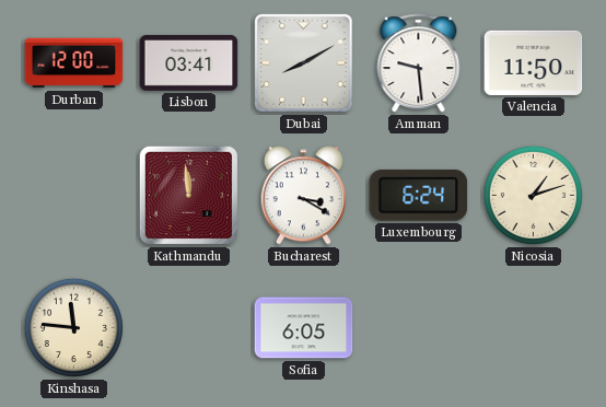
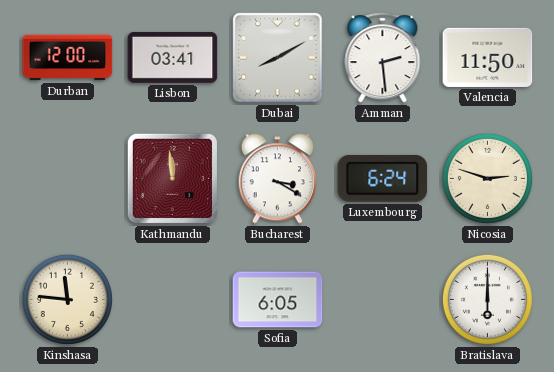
Amman: 9:29 -> 2:29 (383, 58)
Nicosia: 1:12 -> 2:48 (487, 178)
Bratislava: none -> 6:00 (487, 299)
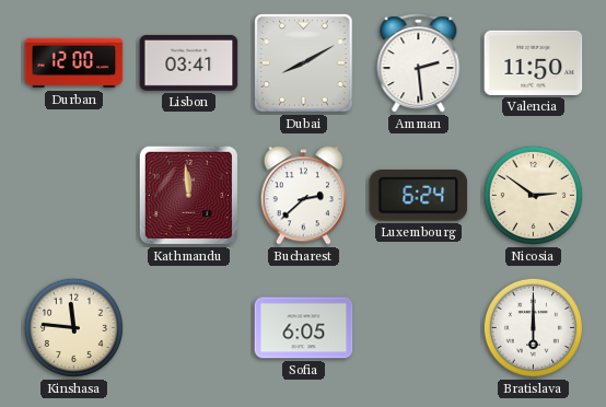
Bucharest: 3:20 -> 2:38 (303, 196)
Nicosia: 2:48 -> 2:51 (533, 195)
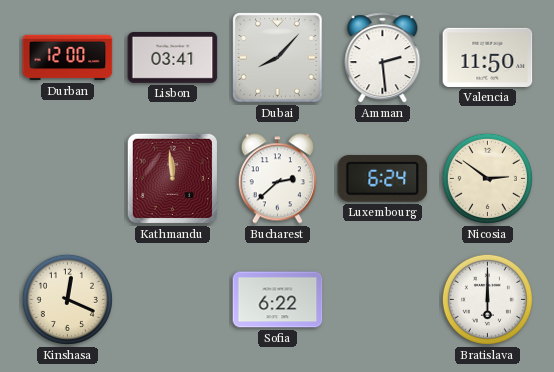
Dubai: 8:10 -> 8:07 (278, 58)
Kinshasa: 11:46 -> 12:19 (67, 299)
Sofia: 6:05 -> 6:22 (278, 300)
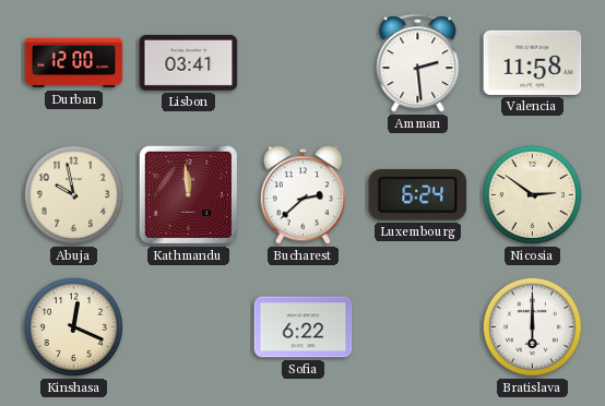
Dubai: 8:07 -> none (278, 58)
Valencia: 11:50 -> 11:58 (533, 62)
Abuja: none -> 9:58 (73, 194)
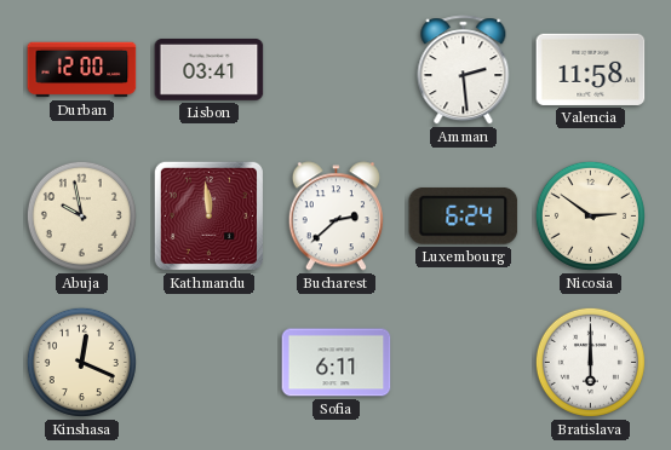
Sofia: 6:22 -> 6:11 (337, 363)
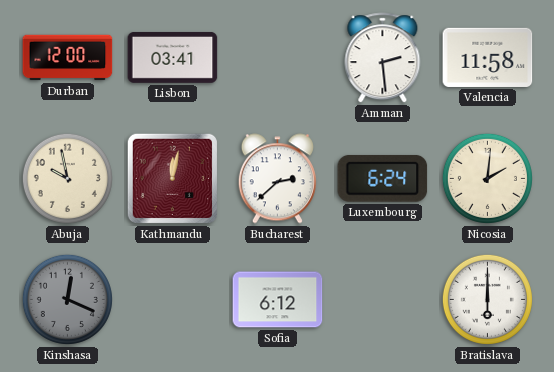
Kathmandu: 11:59 -> 12:02 (172, 178)
Nicosia: 2:51 -> 2:01 (487, 178)
Kinshasa dial: cream -> grey (67, 299)
Sofia: 6:11 -> 6:12 (278, 300)
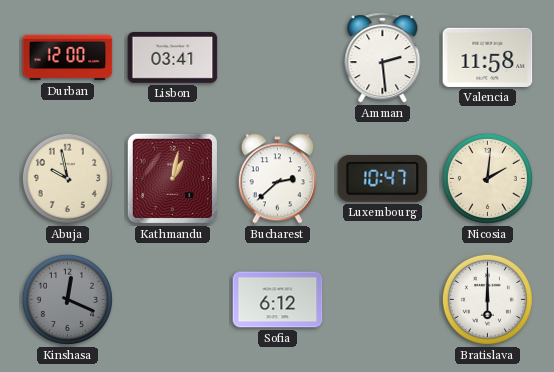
Kathmandu: 12:02 -> 1:02 (172, 178)
Luxembourg: 6:24 -> 10:47 (383, 178)
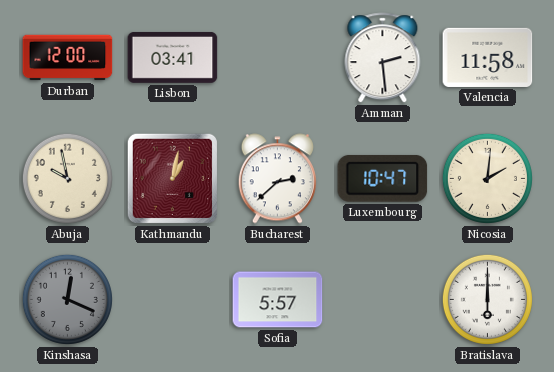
Sofia: 6:12 -> 5:57 (278, 300)
